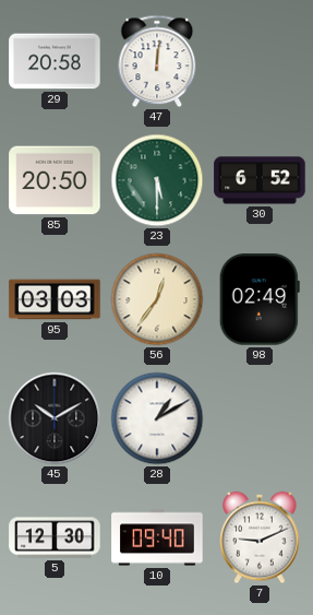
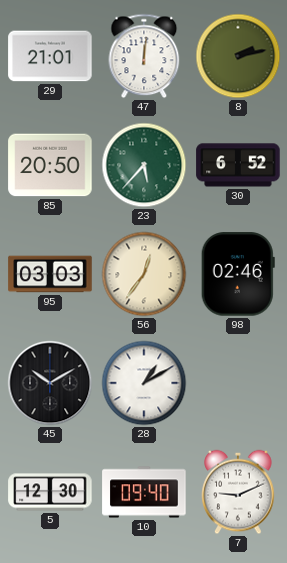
29: 20:58 -> 21:01 (50, 56)
8: none -> 2:13 (238, 56)
23: 5:30 -> 5:37 (144, 165)
98: 02:49 -> 02:46 (238, 274)
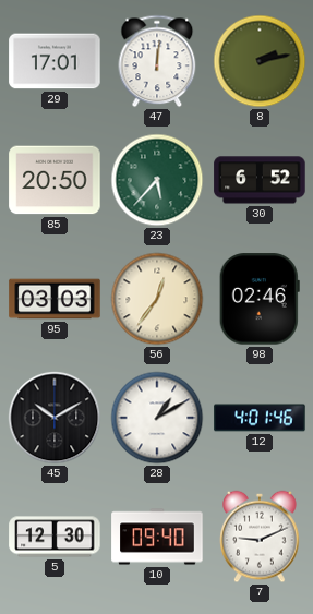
29: 21:01 -> 17:01 (55, 61)
12: none -> 4:01 (260, 418)
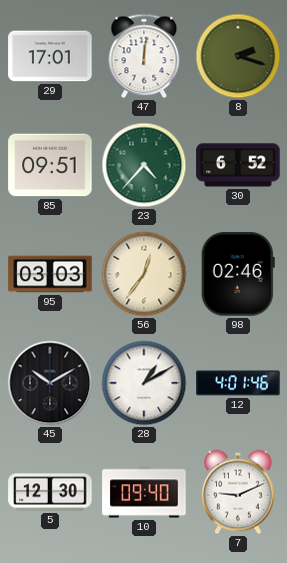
8: 2:13 -> 2:18 (238, 56)
85: 20:50 -> 09:51 (50, 165)
23: 5:37 -> 4:37 (144, 165)
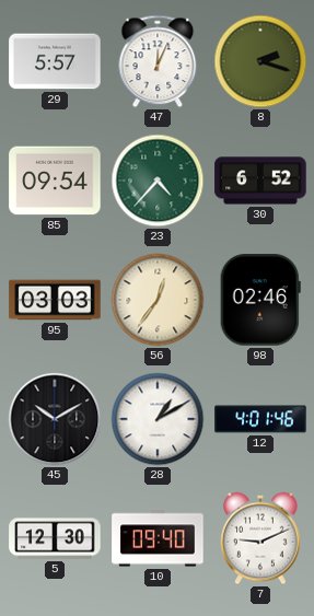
29: 17:01 -> 5:57 (55, 61)
47: 12:01 -> 12:04 (158, 61)
85: 09:51 -> 09:54 (55, 181)
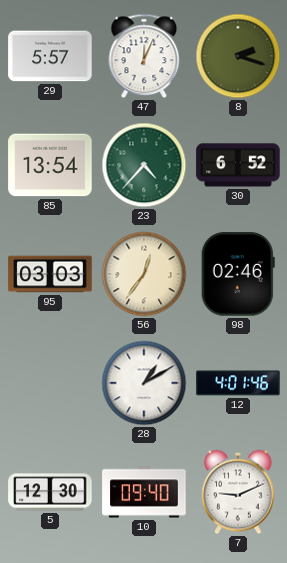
85: 09:54 -> 13:54 (50, 165)
45: 10:10 -> none (55, 419)
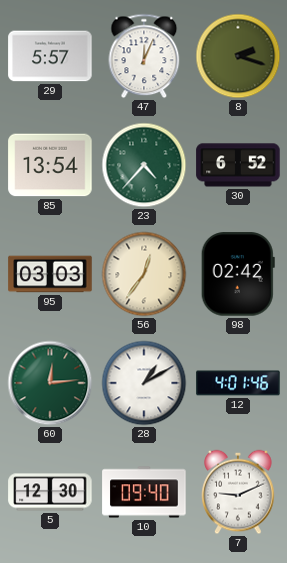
98: 02:46 -> 02:42 (238, 274)
60: none -> 12:14 (50, 383)
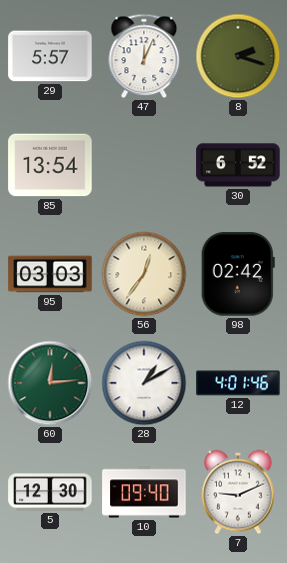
23: 4:37 -> none (144, 165)
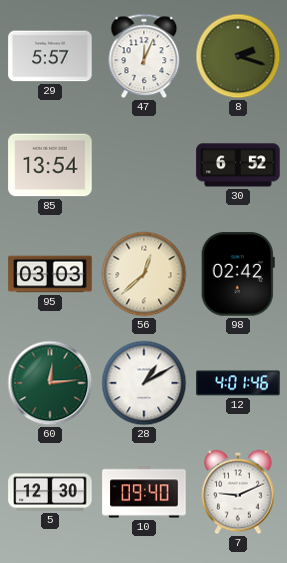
56: 12:36 -> 12:38 (144, 274)
